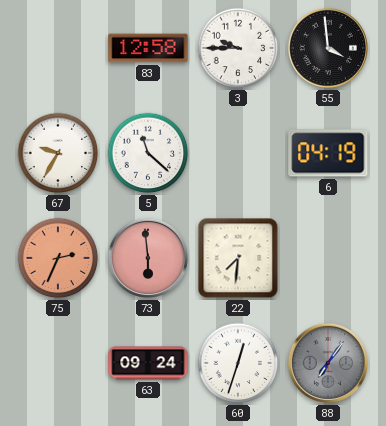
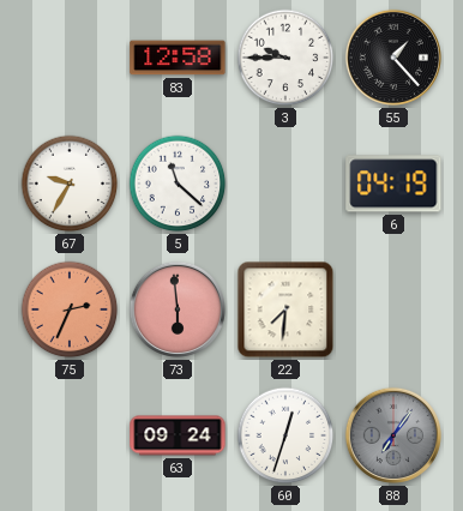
55: 3:59 -> 1:23 (393, 58)
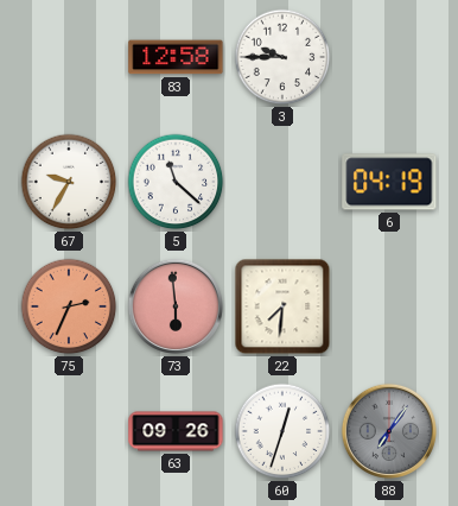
55: 1:23 -> none (393, 58)
63: 09:24 -> 09:26 (176, 431)
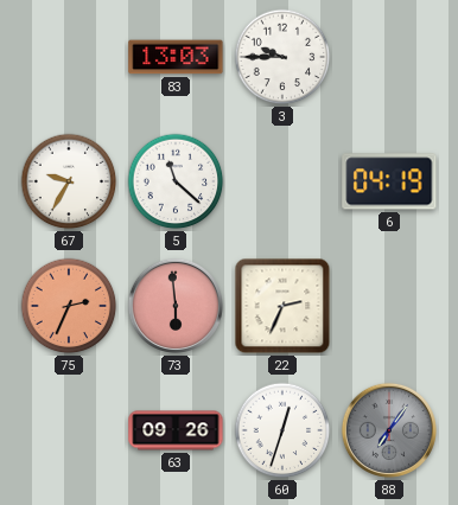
83: 12:58 -> 13:03 (176, 57)
22: 7:31 -> 2:34 (282, 306)
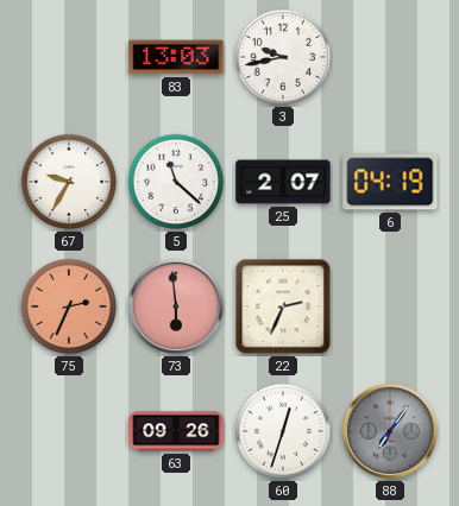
3: 9:45 -> 9:43 (283, 57)
25: none -> 2:07 (283, 182)
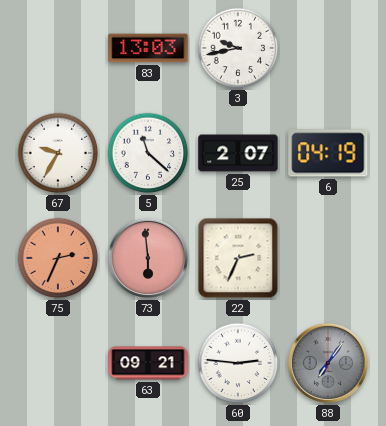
63: 09:26 -> 09:21 (148, 363)
60: 12:33 -> 2:46 (238, 363)
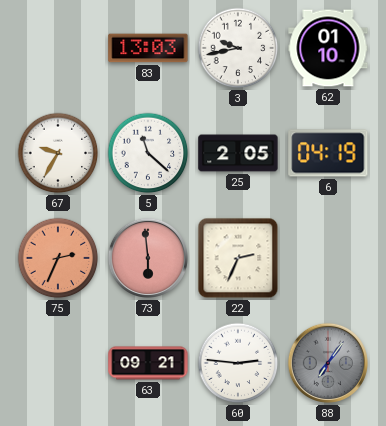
62: none -> 01:10 (328, 48)
25: 2:07 -> 2:05 (238, 153)
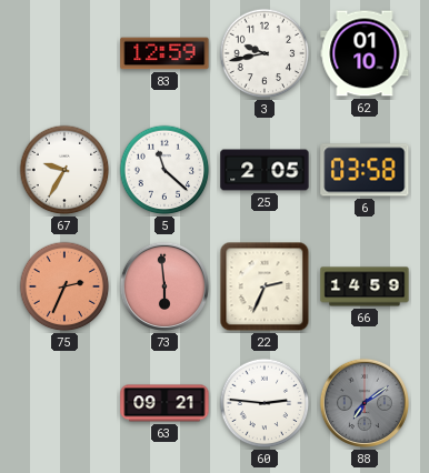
83: 13:03 -> 12:59 (164, 53)
6: 04:19 -> 03:58 (365, 170)
66: none -> 14:59 (365, 286)
88: 7:06 -> 7:09 (365, 403)
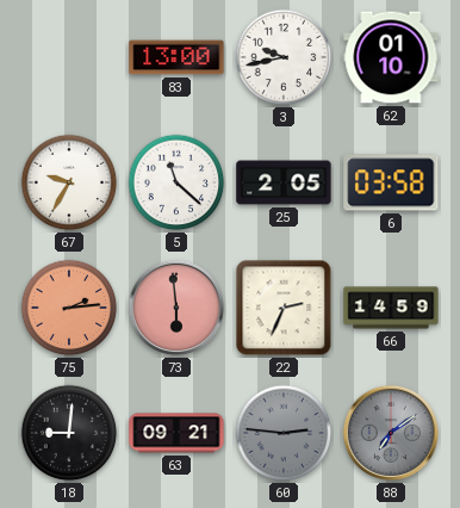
83: 12:59 -> 13:00 (176, 57)
75: 2:34 -> 2:14 (69, 308)
18: none -> 9:01 (69, 433)
60 dial: white -> grey (284, 433)
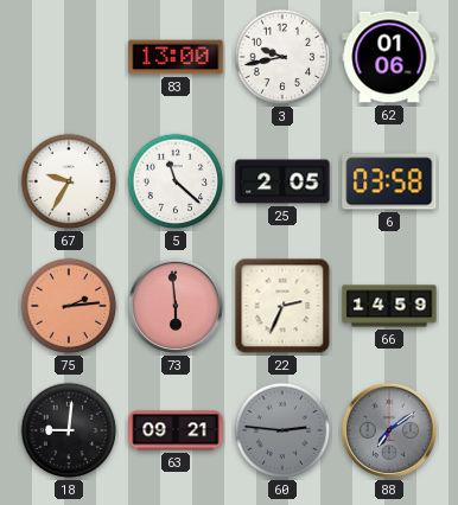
62: 01:10 -> 01:06 (389, 57)
